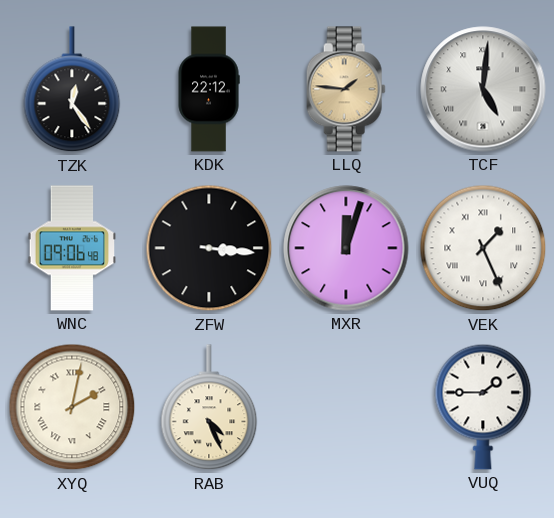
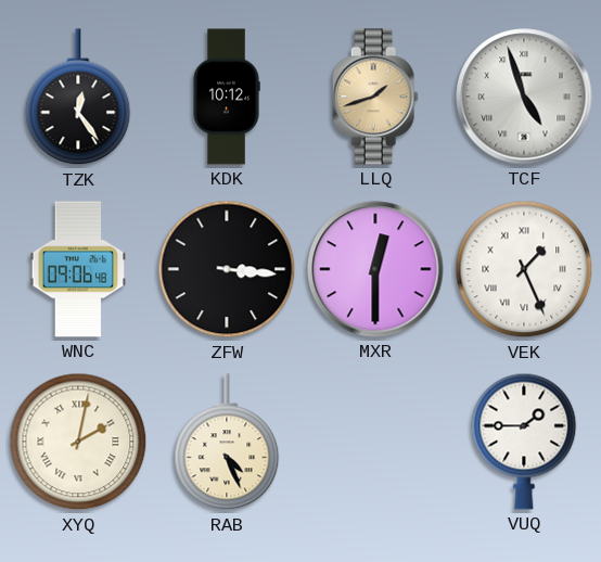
KDK: 22:12 -> 10:12 (227, 97)
LLQ: 1:46 -> 1:42 (375, 97)
TCF: 5:01 -> 4:57 (524, 97)
MXR: 12:03 -> 12:30 (375, 269)
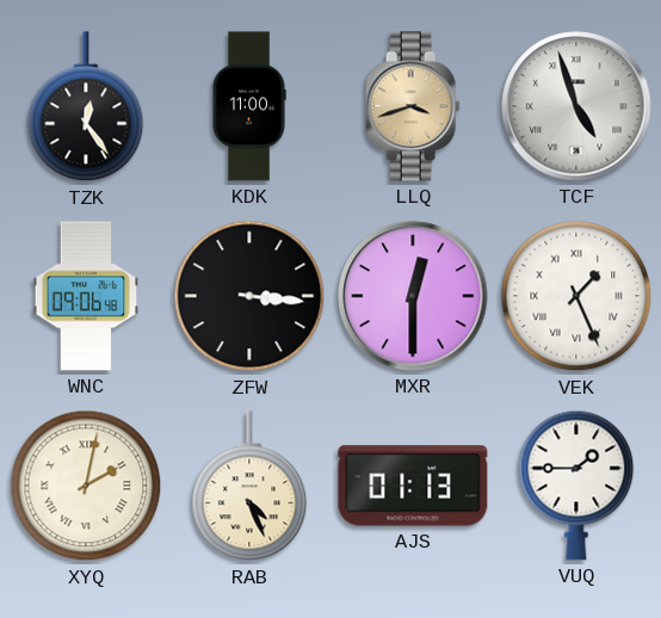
KDK: 10:12 -> 11:00 (249, 106)
LLQ: 1:42 -> 3:42 (413, 106)
AJS: none -> 01:13 (413, 486)
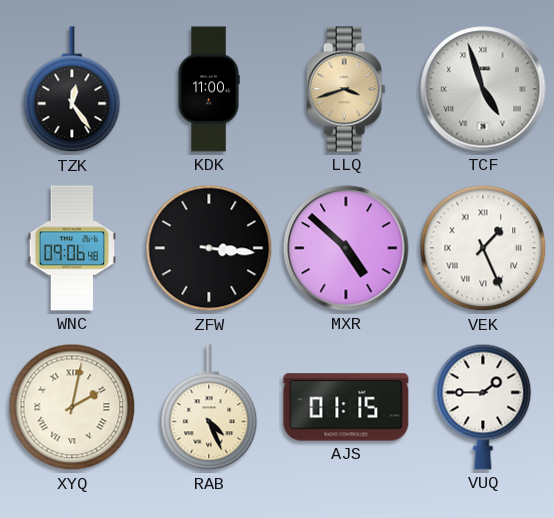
MXR: 12:30 -> 4:52 (346, 248)
AJS: 01:13 -> 01:15 (346, 407)
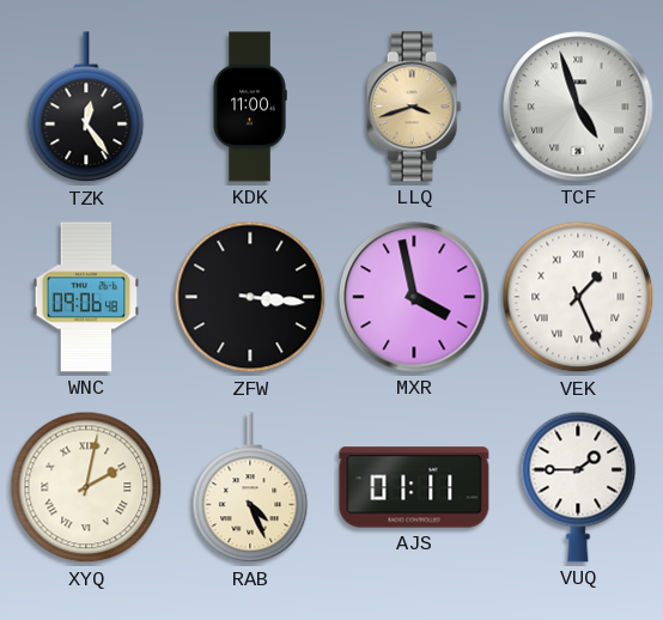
MXR: 4:52 -> 3:58 (414, 297)
AJS: 01:15 -> 01:11 (414, 487)
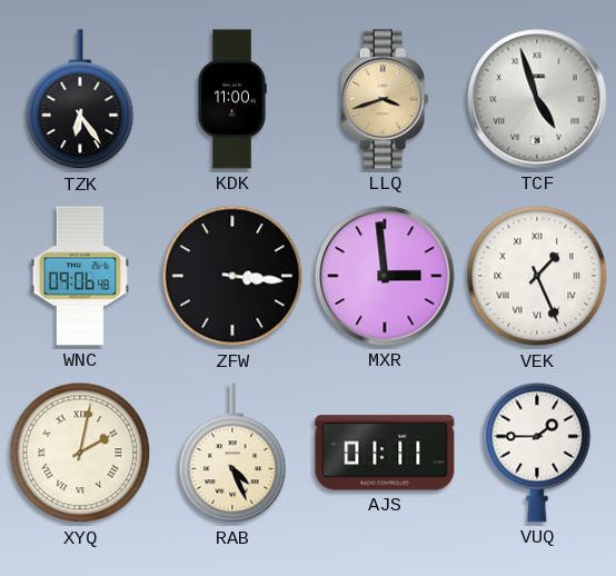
TZK: 12:24 -> 6:24 (80, 100)
MXR: 3:58 -> 2:59 (385, 276)
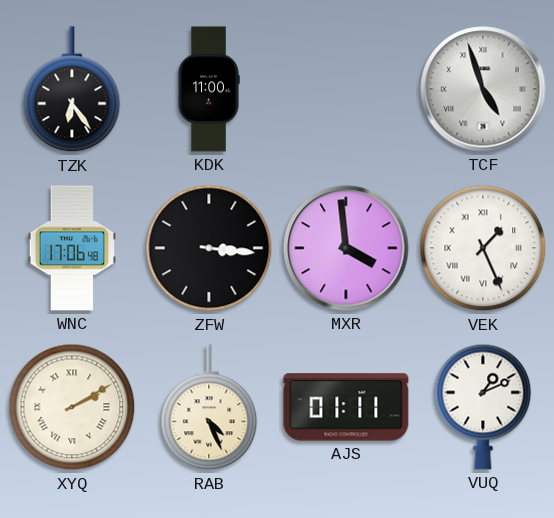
LLQ: 3:42 -> none (385, 99)
WNC: 09:06 -> 17:06 (72, 248)
MXR: 2:59 -> 3:59 (346, 248)
XYQ: 2:02 -> 2:10 (72, 407)
VUQ: 1:45 -> 1:11 (483, 407)
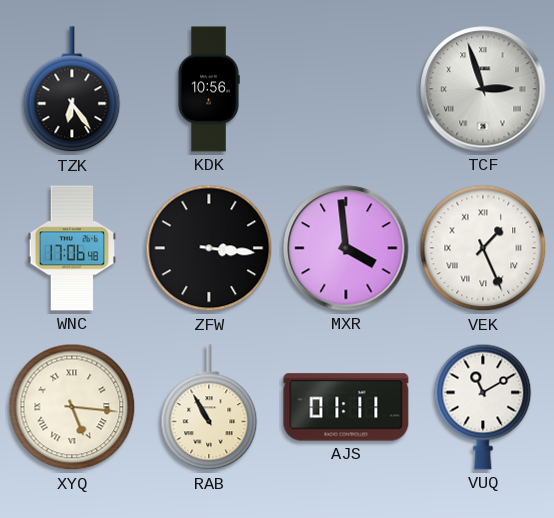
KDK: 11:00 -> 10:56 (209, 89)
TCF: 4:57 -> 2:57 (483, 89)
XYQ: 2:10 -> 5:16 (72, 407)
RAB: 4:26 -> 10:55 (209, 408)
VUQ: 1:11 -> 11:10 (483, 407)
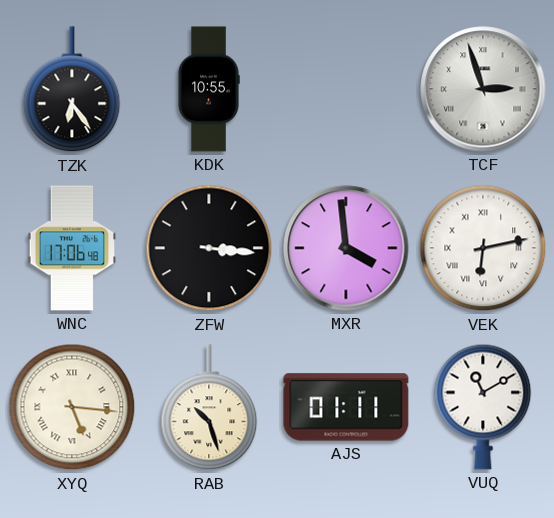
KDK: 10:56 -> 10:55 (209, 89)
VEK: 1:26 -> 6:13 (483, 248)
RAB: 10:55 -> 10:27 (209, 408)
